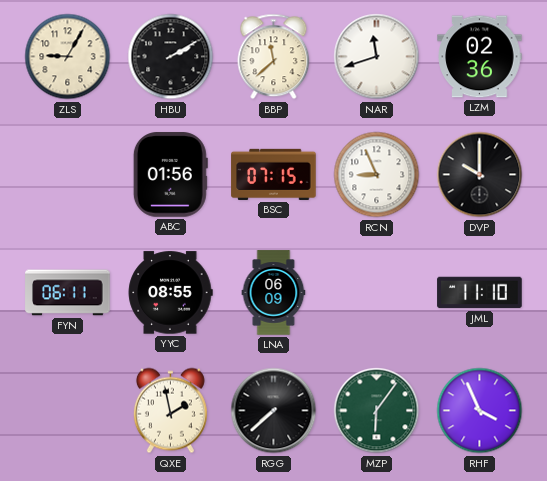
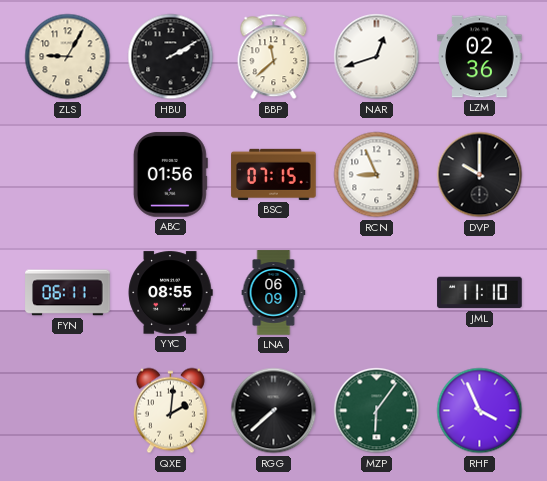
NAR: 11:42 -> 12:42 (377, 57)
QXE: 1:58 -> 2:01 (170, 411)
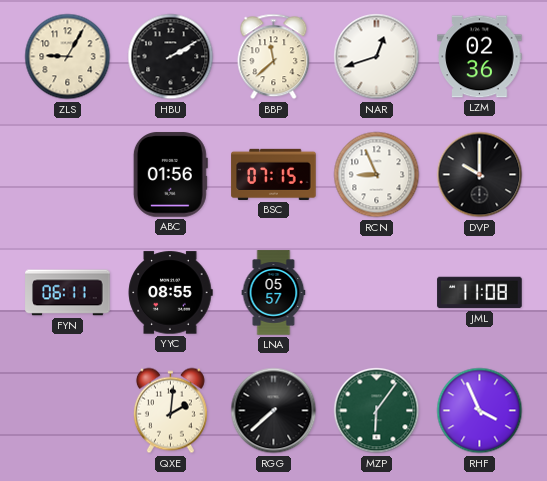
LNA: 06:09 -> 05:57 (274, 293)
JML: 11:10 -> 11:08 (480, 293)
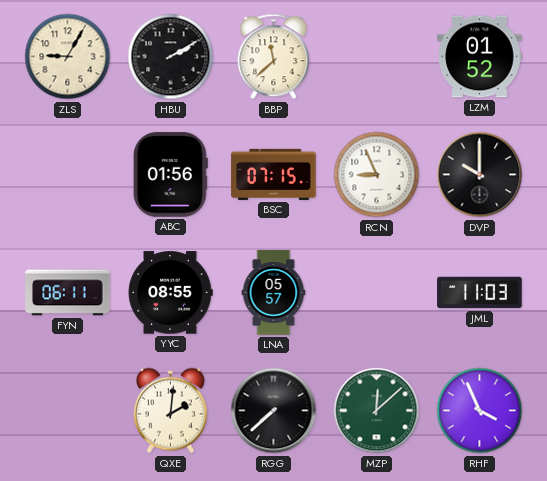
NAR: 12:42 -> none (377, 57)
LZM: 02:36 -> 01:52 (480, 57)
JML: 11:08 -> 11:03 (480, 293)
MZP: 6:06 -> 12:08 (377, 411)
